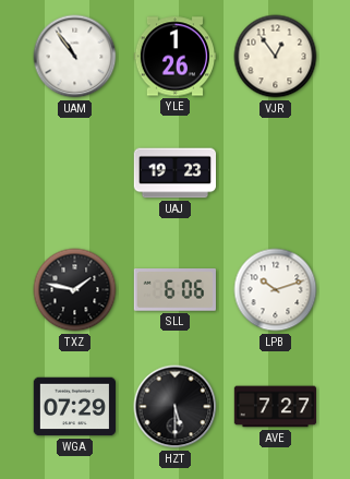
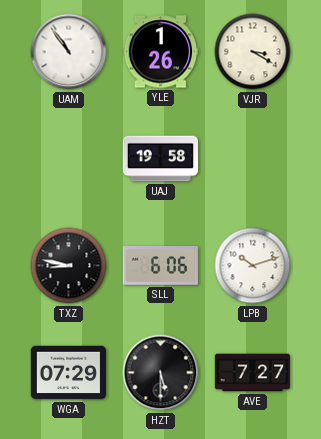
VJR: 12:54 -> 3:20 (253, 52)
UAJ: 19:23 -> 19:58 (160, 159)
TXZ: 1:47 -> 8:47 (69, 266)
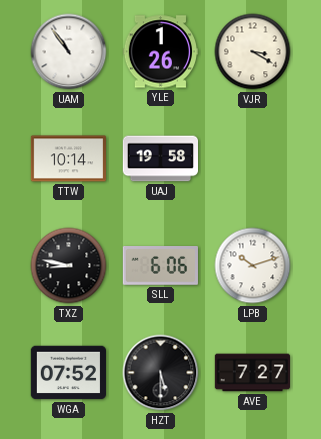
TTW: none -> 10:14 (68, 159)
WGA: 07:29 -> 07:52 (68, 373)
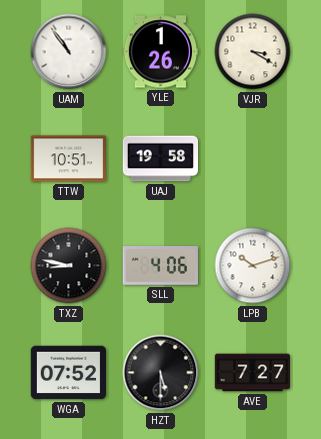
TTW: 10:14 -> 10:51 (68, 159)
SLL: 6:06 -> 4:06 (160, 266)
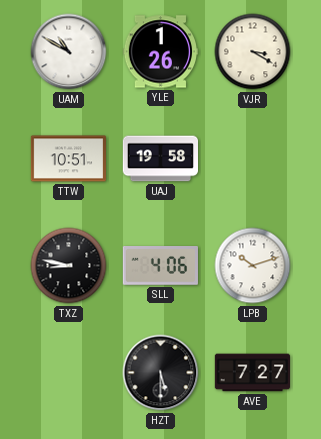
UAM: 10:54 -> 10:50 (69, 52)
WGA: 07:52 -> none (68, 373)
